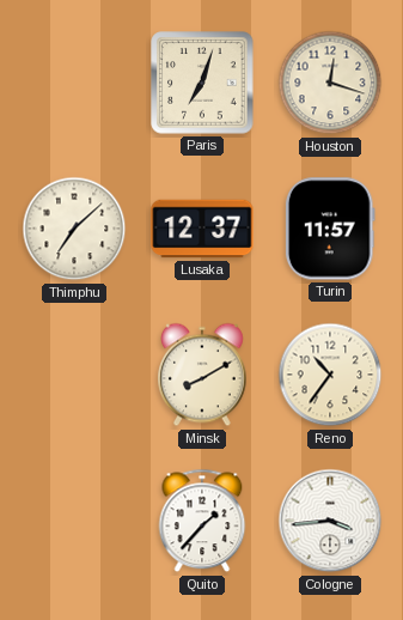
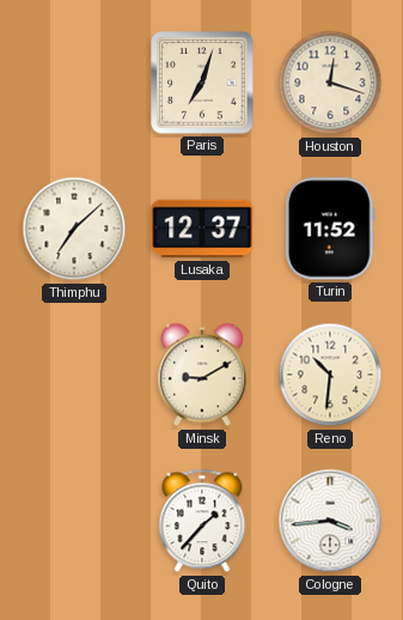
Turin: 11:57 -> 11:52 (330, 229)
Minsk: 8:10 -> 9:10 (203, 375)
Reno: 10:36 -> 10:31 (330, 375)
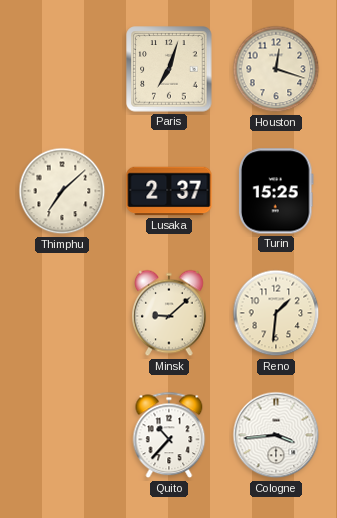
Lusaka: 12:37 -> 2:37 (169, 191)
Turin: 11:52 -> 15:25 (276, 191)
Minsk: 9:10 -> 9:08 (170, 313)
Reno: 10:31 -> 1:31 (276, 313)
Quito: 1:37 -> 10:37 (169, 435)
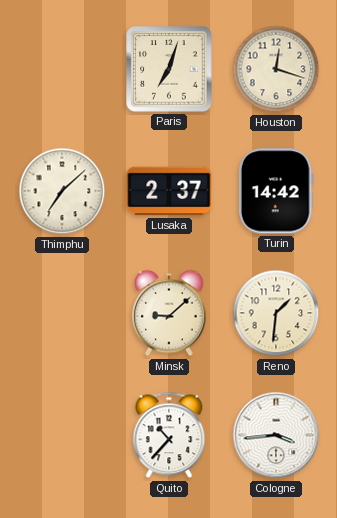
Turin: 15:25 -> 14:42 (276, 191)
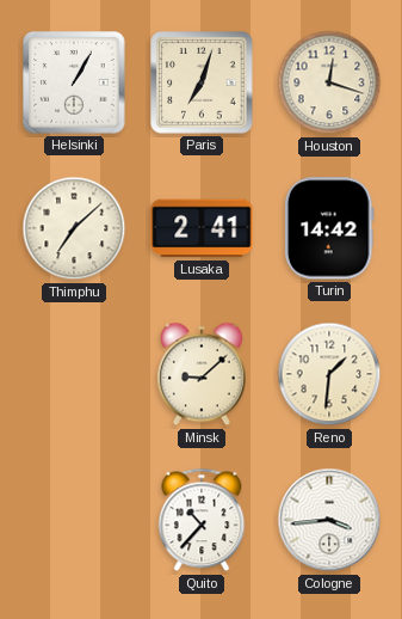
Helsinki: none -> 1:05 (74, 82)
Lusaka: 2:37 -> 2:41 (202, 228)
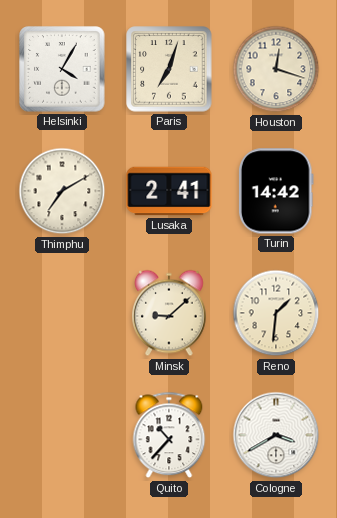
Helsinki: 1:05 -> 4:05 (62, 69)
Thimphu: 7:08 -> 7:10 (62, 191)
Cologne: 3:44 -> 3:40 (276, 435)
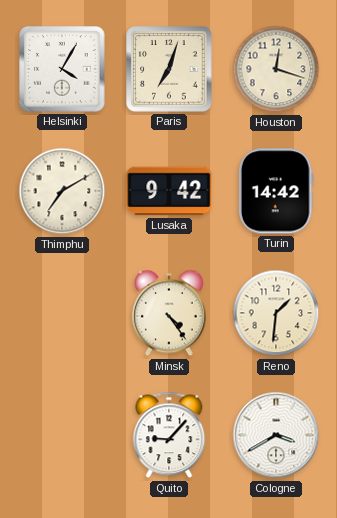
Lusaka: 2:41 -> 9:42 (169, 191)
Minsk: 9:08 -> 4:24 (170, 313)
Quito: 10:37 -> 9:07 (169, 435)
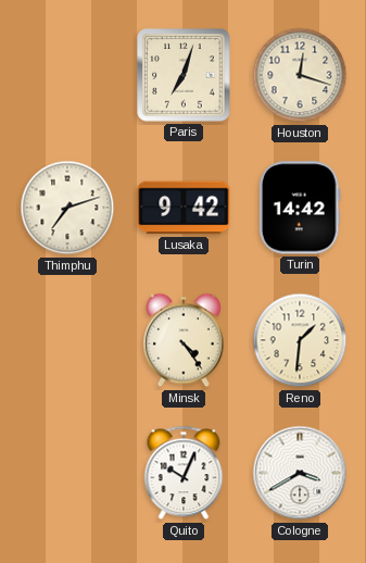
Helsinki: 4:05 -> none (62, 69)
Thimphu: 7:10 -> 7:12 (67, 208)
Quito: 9:07 -> 10:04 (184, 473)
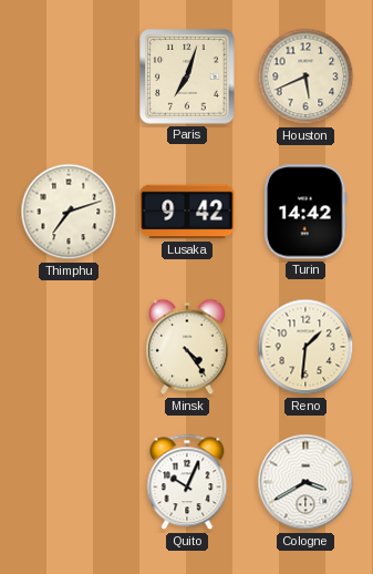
Houston: 12:18 -> 5:41 (305, 76)
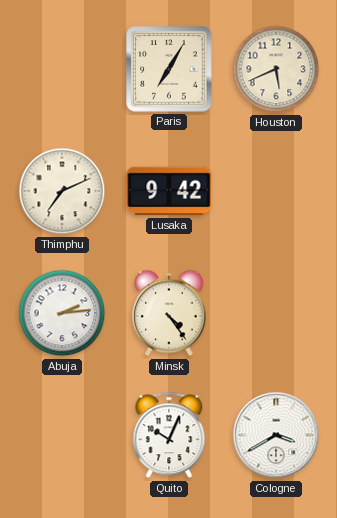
Paris: 7:03 -> 7:05 (169, 69)
Thimphu: 7:12 -> 7:11 (62, 191)
Turin: 14:42 -> none (305, 212)
Abuja: none -> 2:14 (62, 313)
Reno: 1:31 -> none (305, 347)
